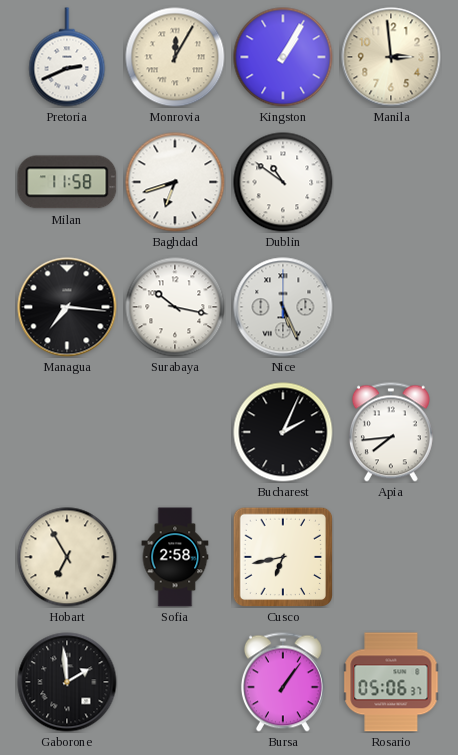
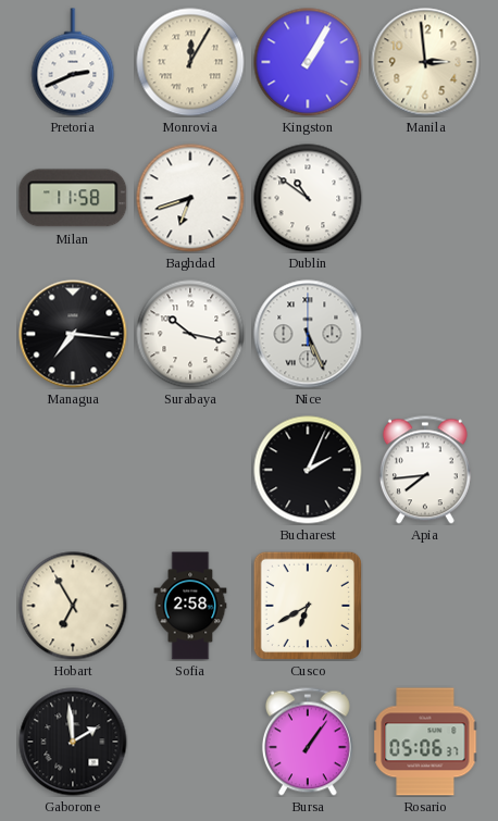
Cusco: 6:43 -> 6:40 (307, 605)
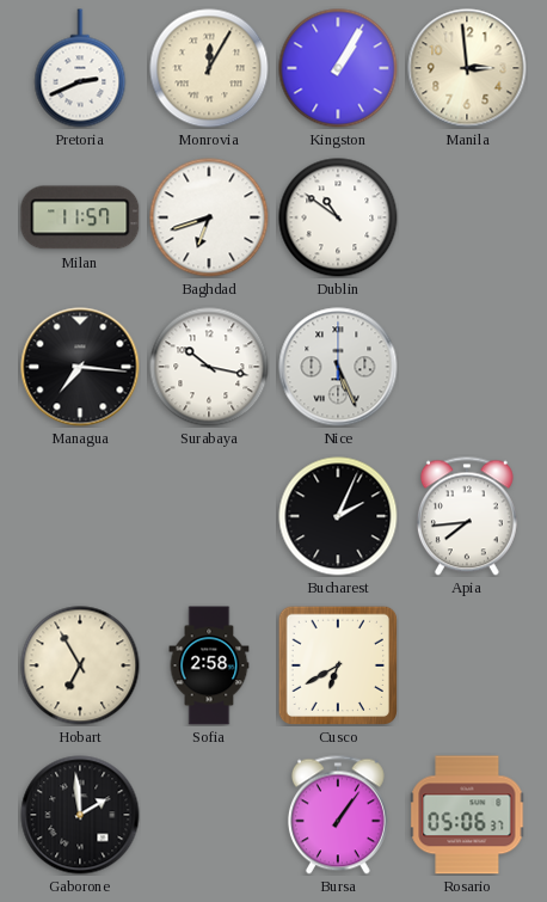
Milan: 11:58 -> 11:57 (80, 217)
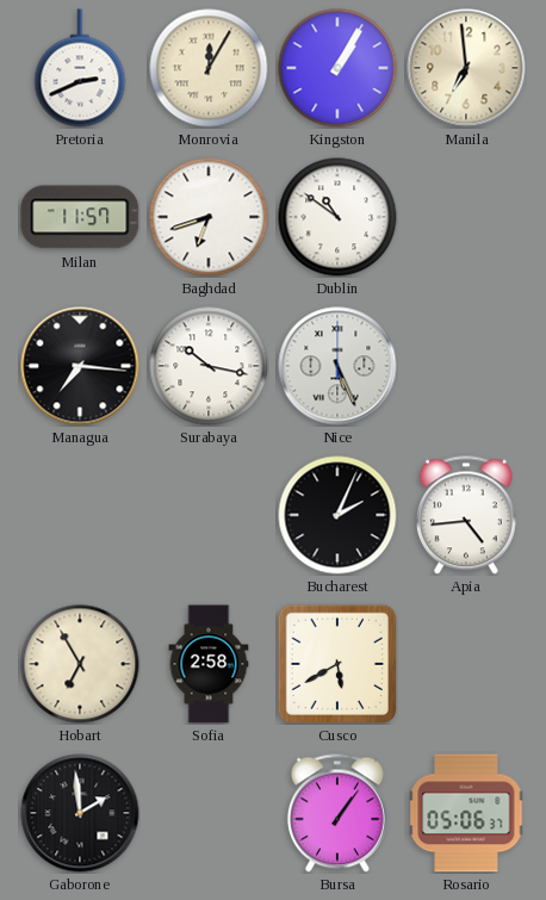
Manila: 2:59 -> 6:59 (466, 68)
Apia: 7:44 -> 4:44 (466, 515)
Cusco: 6:40 -> 5:40 (336, 663)
